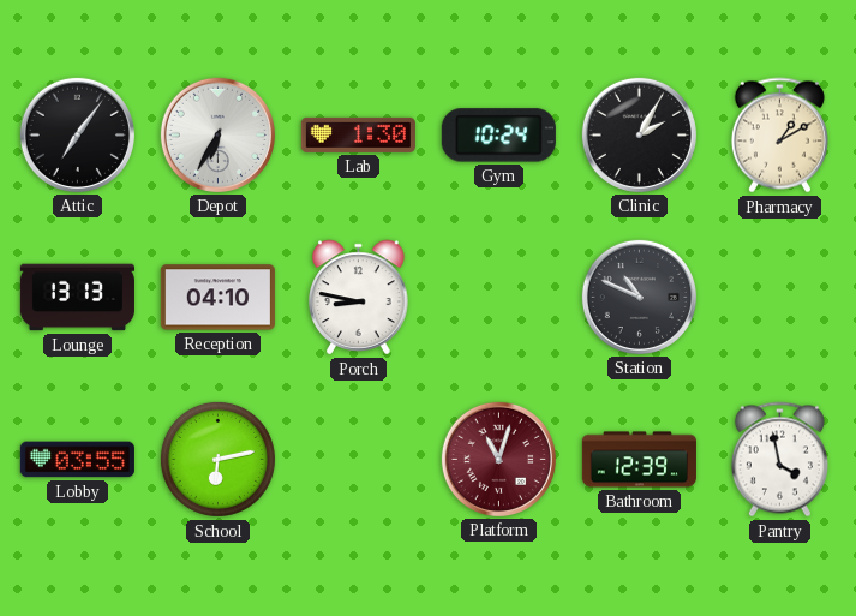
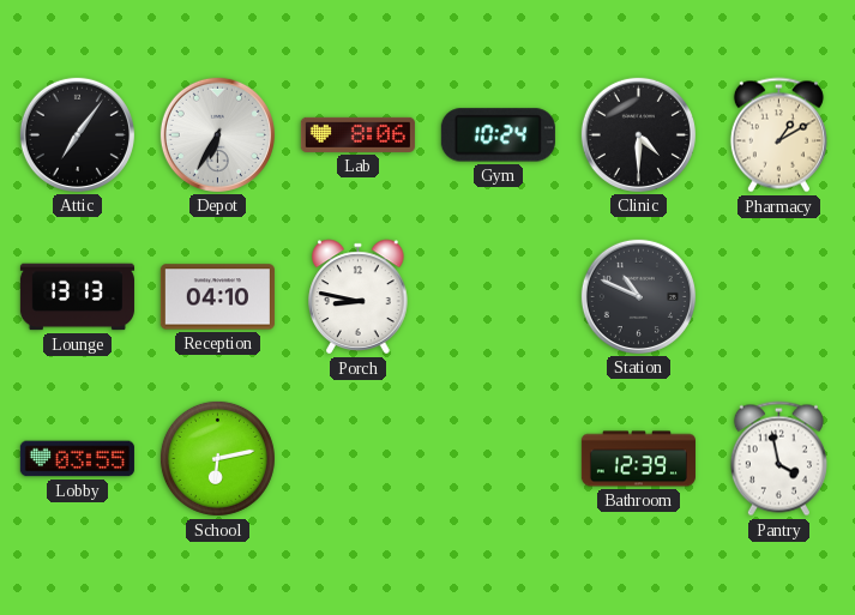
Lab: 1:30 -> 8:06 (357, 134)
Clinic: 2:05 -> 4:30 (638, 134)
Platform: 11:03 -> none (498, 459)
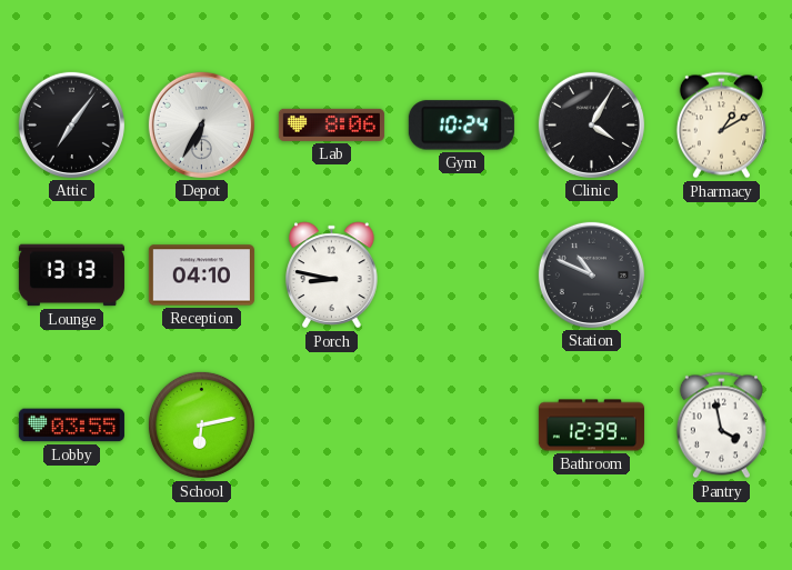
Clinic: 4:30 -> 4:05 (591, 124)
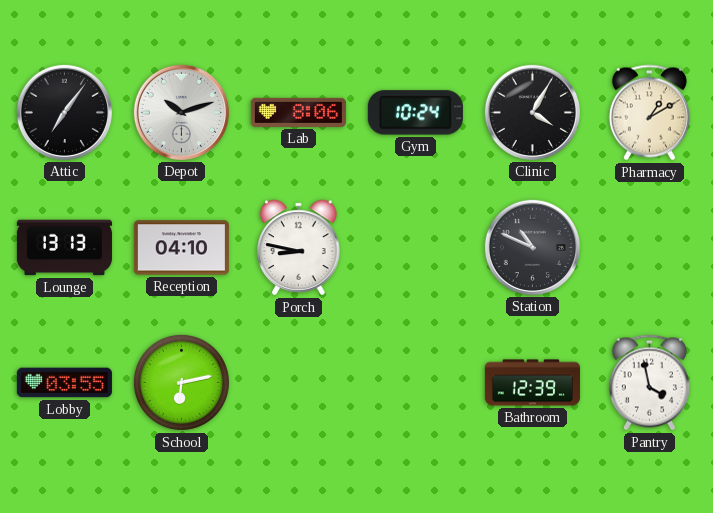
Depot: 6:35 -> 10:12 (181, 112)
